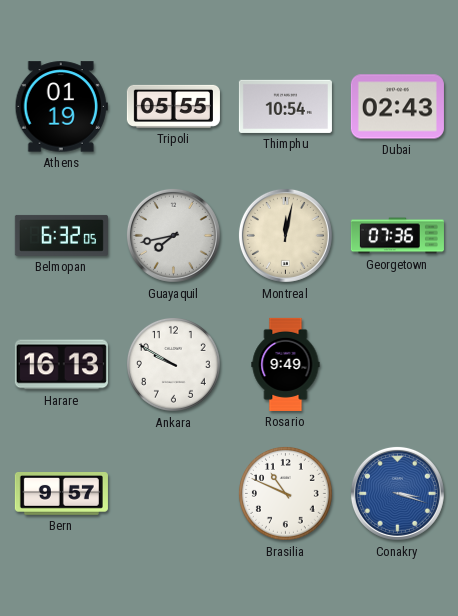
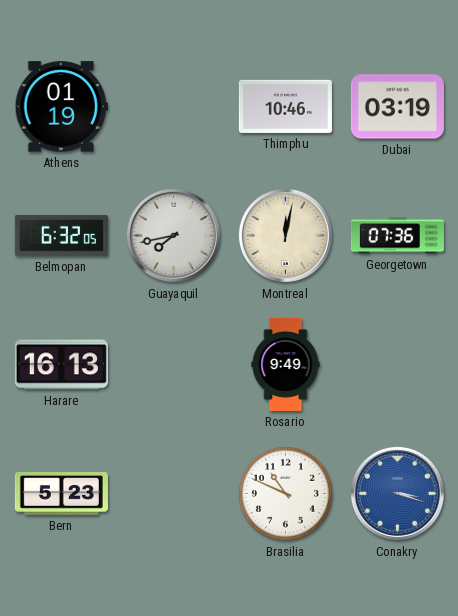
Tripoli: 05:55 -> none (173, 106)
Thimphu: 10:54 -> 10:46 (285, 106)
Dubai: 02:43 -> 03:19 (397, 107)
Ankara: 9:50 -> none (173, 364)
Bern: 9:57 -> 5:23 (61, 494)
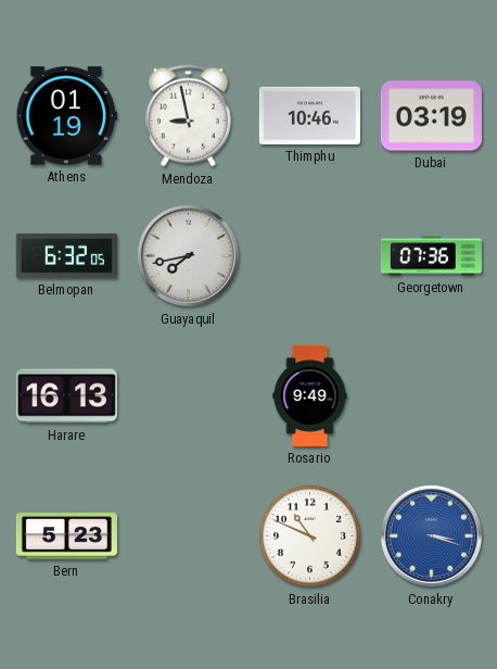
Mendoza: none -> 8:58 (189, 116)
Montreal: 12:02 -> none (285, 235)
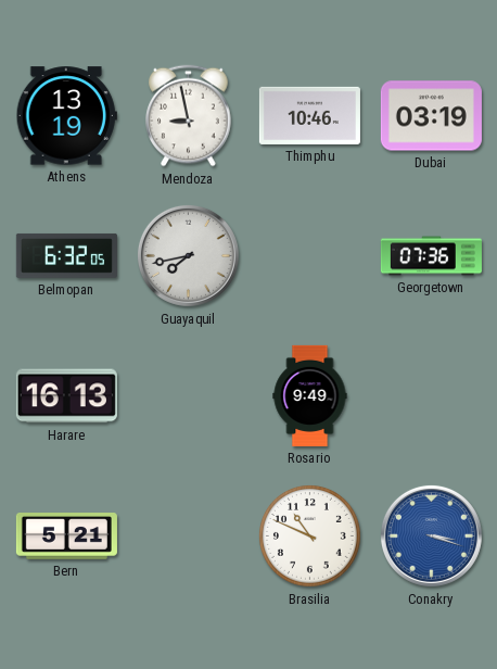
Athens: 01:19 -> 13:19 (66, 116)
Bern: 5:23 -> 5:21 (66, 537)
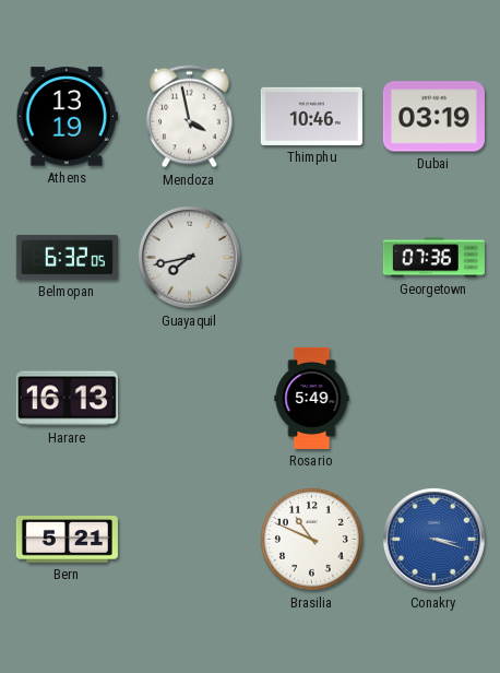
Mendoza: 8:58 -> 3:58 (190, 117)
Rosario: 9:49 -> 5:49 (312, 398)
